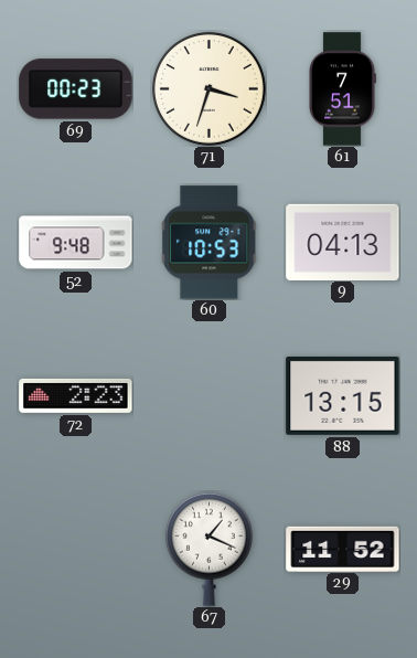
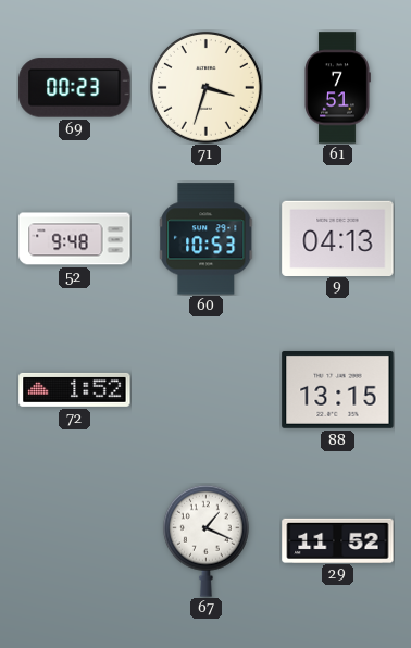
72: 2:23 -> 1:52 (75, 389)
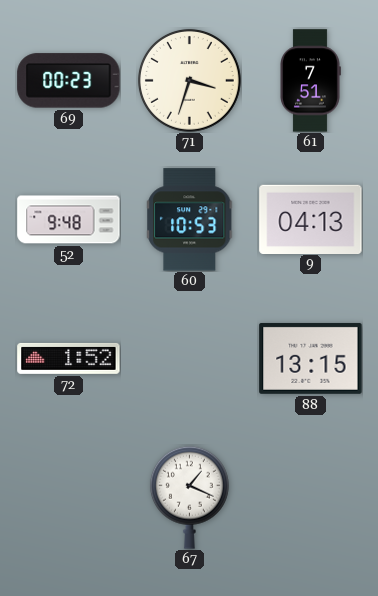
29: 11:52 -> none (338, 540)
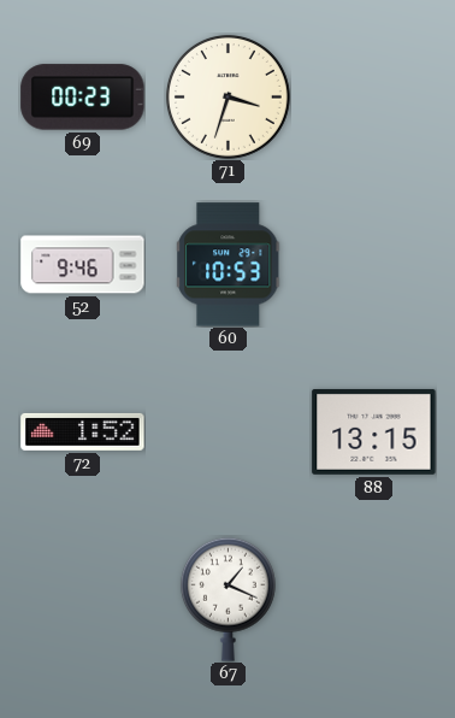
61: 7:51 -> none (310, 81)
52: 9:48 -> 9:46 (83, 265)
9: 04:13 -> none (311, 219)
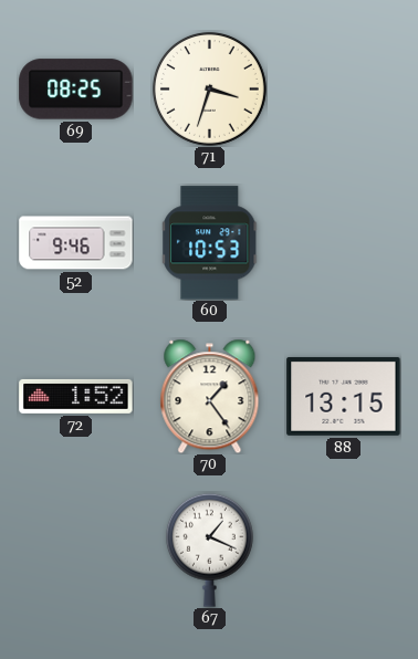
69: 00:23 -> 08:25 (76, 90)
70: none -> 1:24 (210, 396)
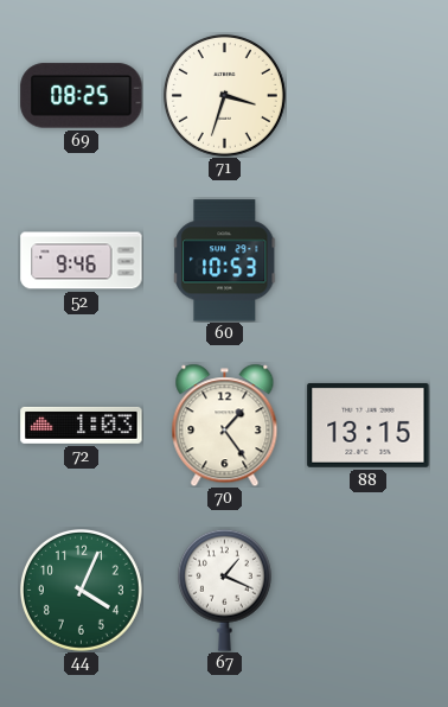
72: 1:52 -> 1:03 (82, 425)
44: none -> 4:04 (81, 590)
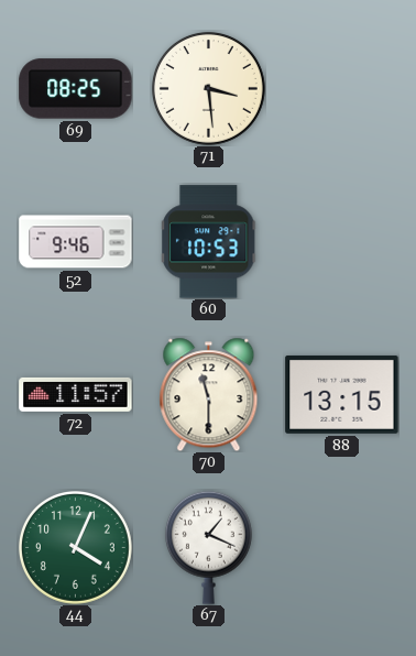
71: 3:33 -> 3:29 (208, 88)
72: 1:03 -> 11:57 (76, 394)
70: 1:24 -> 11:30 (209, 394)
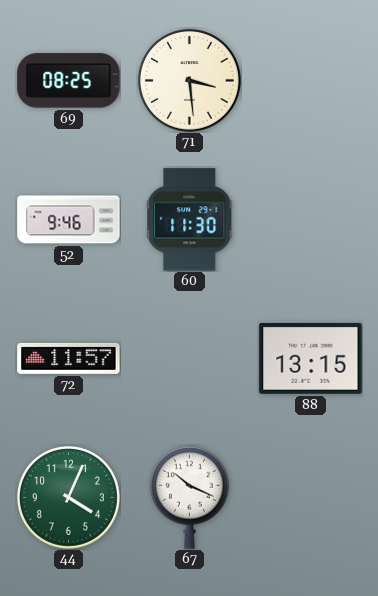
60: 10:53 -> 11:30 (190, 220)
70: 11:30 -> none (209, 394)
67: 1:19 -> 10:19 (189, 497)
